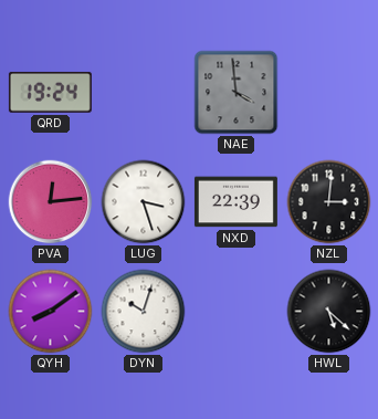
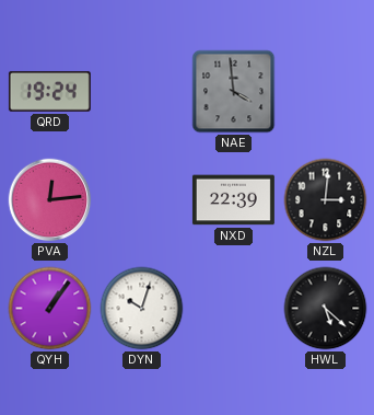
LUG: 3:27 -> none (144, 202)
QYH: 8:09 -> 1:06 (50, 309)
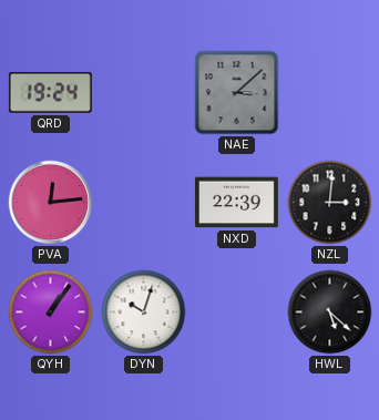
NAE: 3:59 -> 3:08 (237, 93)
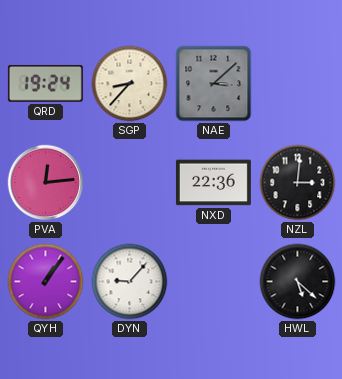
SGP: none -> 8:37 (130, 84)
NXD: 22:39 -> 22:36 (213, 183)
DYN: 10:03 -> 9:07 (130, 282)
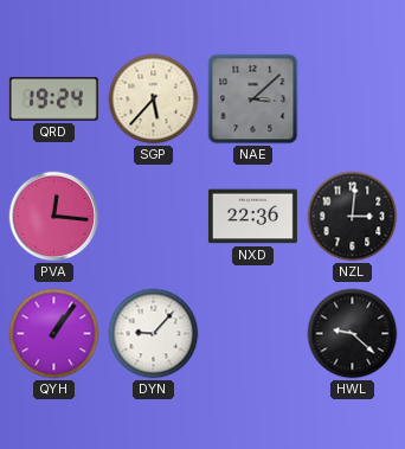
SGP: 8:37 -> 5:37 (154, 100)
PVA: 12:14 -> 12:16 (54, 217)
HWL: 5:22 -> 9:22 (353, 334)
